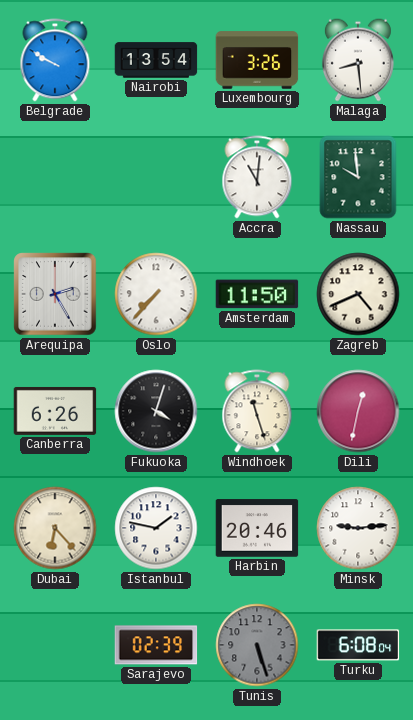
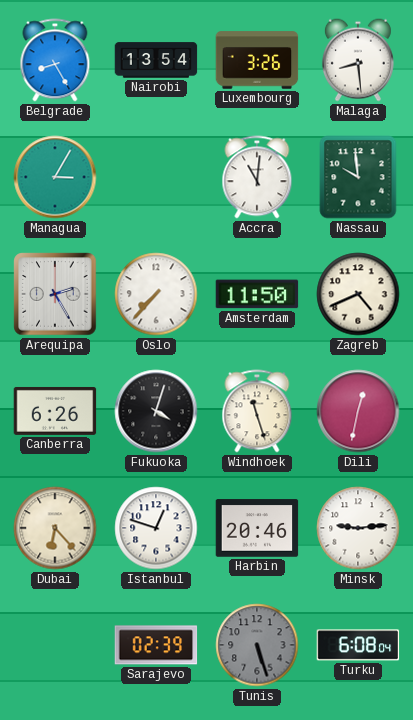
Belgrade: 9:50 -> 8:25 (55, 60)
Managua: none -> 3:05 (55, 177)
Istanbul: 1:47 -> 12:48 (156, 528)
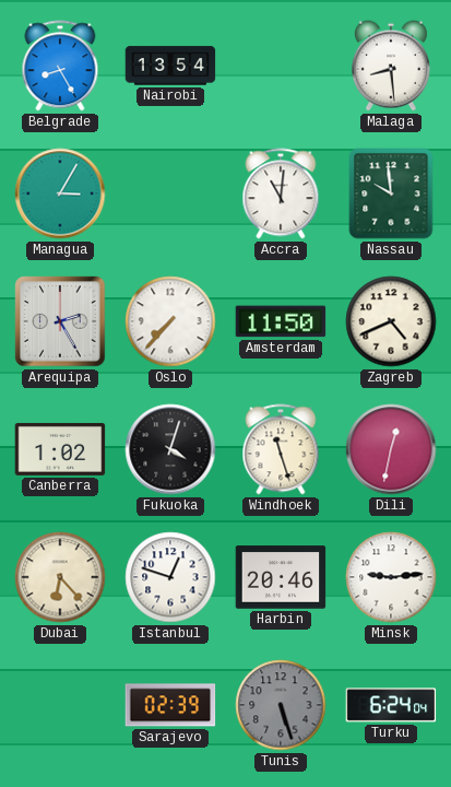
Luxembourg: 3:26 -> none (257, 60)
Canberra: 6:26 -> 1:02 (60, 449)
Turku: 6:08 -> 6:24 (391, 705)
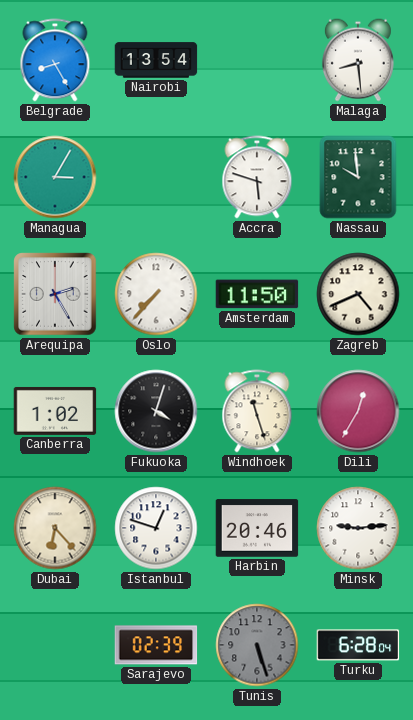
Accra: 11:01 -> 5:48 (257, 177)
Dili: 12:32 -> 12:35 (358, 411)
Turku: 6:24 -> 6:28 (358, 645)
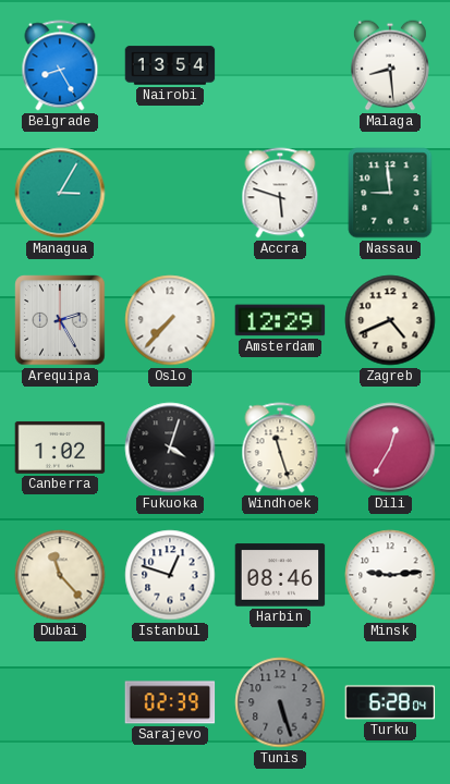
Nassau: 9:59 -> 8:59 (390, 193)
Amsterdam: 11:50 -> 12:29 (280, 320)
Dubai: 6:23 -> 11:23 (60, 575)
Harbin: 20:46 -> 08:46 (280, 575)
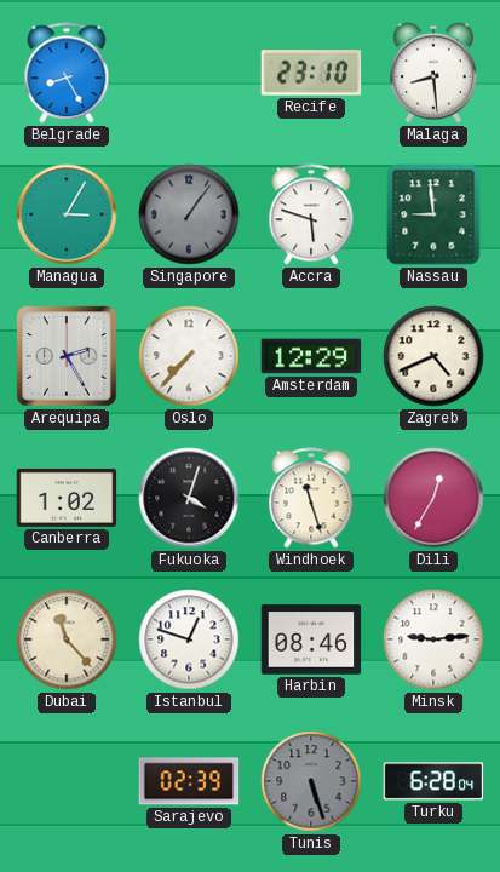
Nairobi: 13:54 -> none (170, 65)
Recife: none -> 23:10 (311, 73)
Singapore: none -> 1:06 (189, 214)
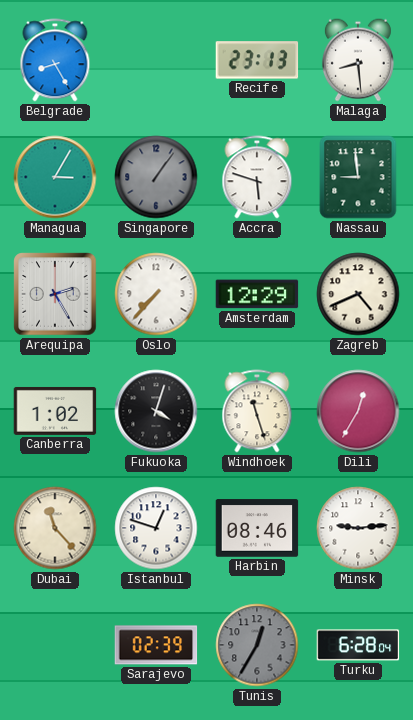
Recife: 23:10 -> 23:13 (257, 60)
Tunis: 5:27 -> 12:35 (257, 645)
